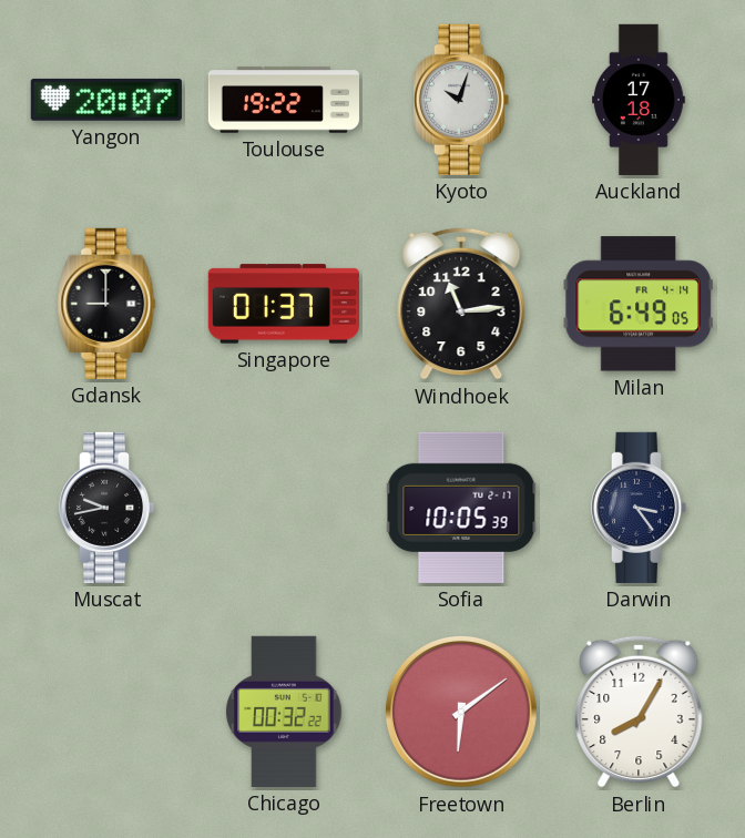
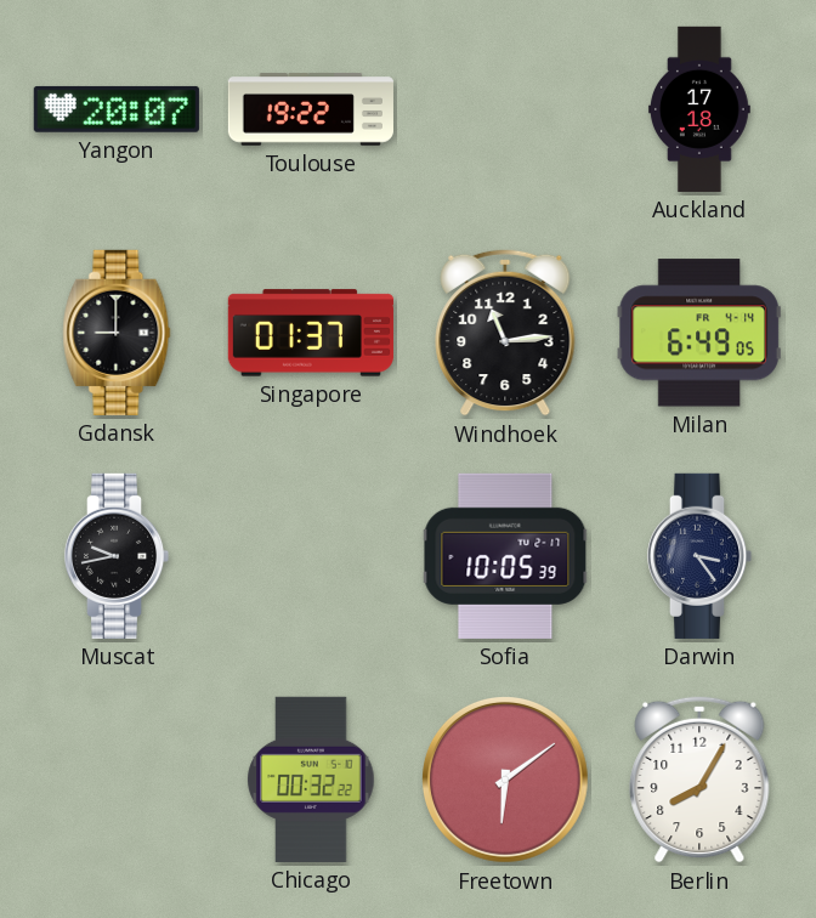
Kyoto: 10:03 -> none (461, 100)
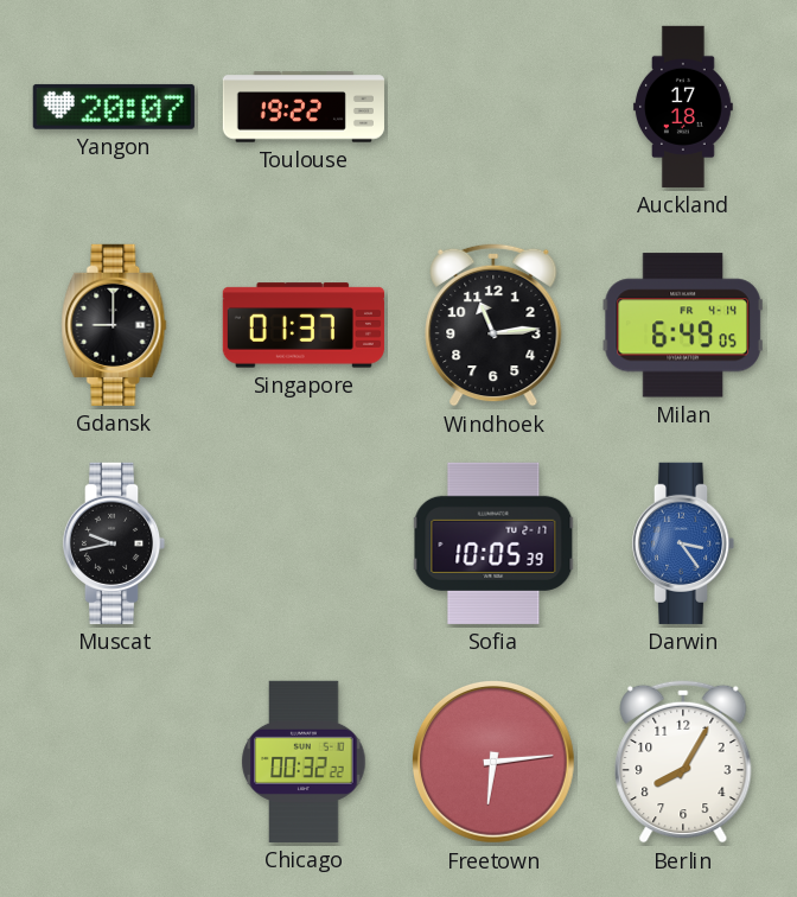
Darwin dial: navy -> blue (683, 543)
Freetown: 6:09 -> 6:14 (495, 763)
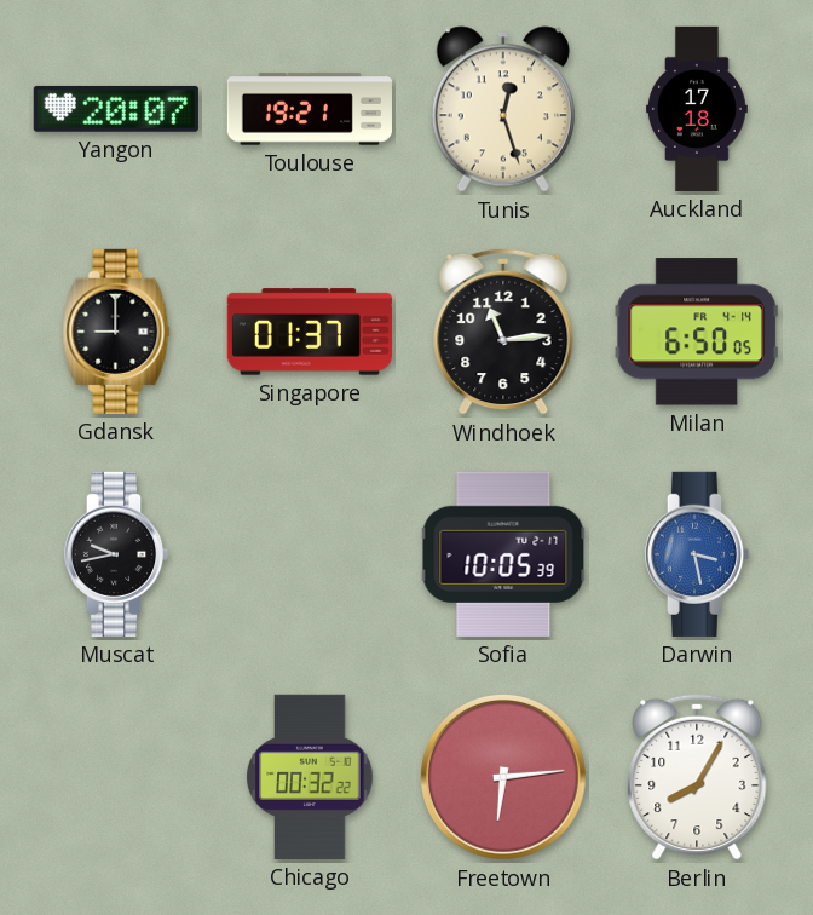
Toulouse: 19:22 -> 19:21 (309, 109)
Tunis: none -> 12:27 (503, 109)
Milan: 6:49 -> 6:50 (697, 332)
Darwin: 3:24 -> 3:28 (697, 554)
